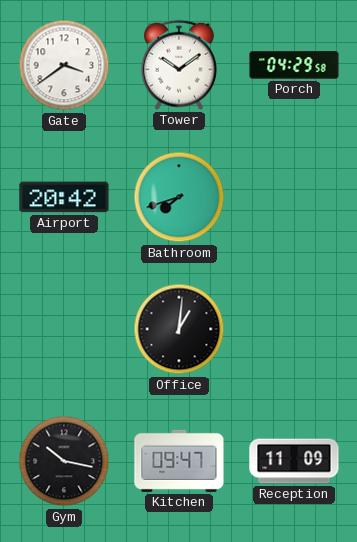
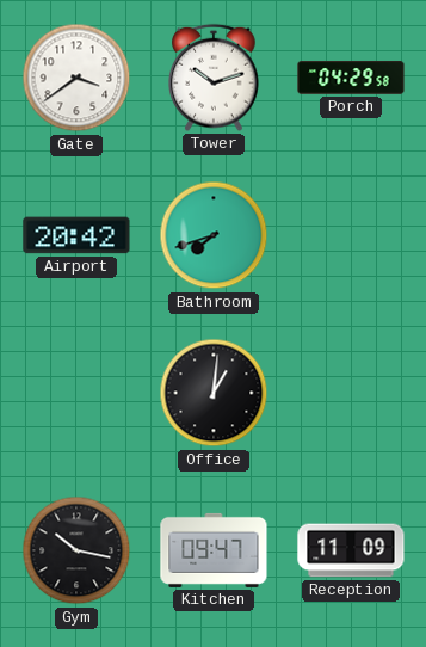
Tower: 10:09 -> 10:12 (214, 78)
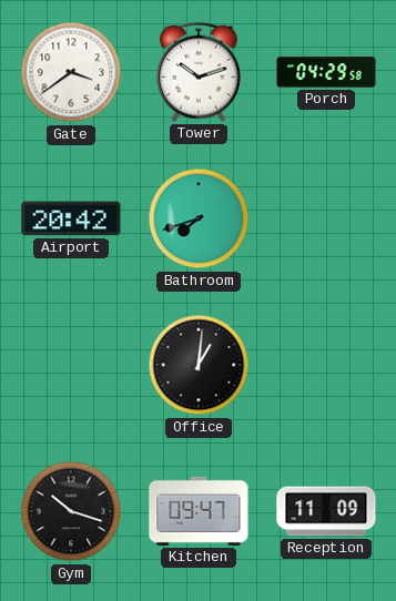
Gym: 10:17 -> 10:18 (71, 511)
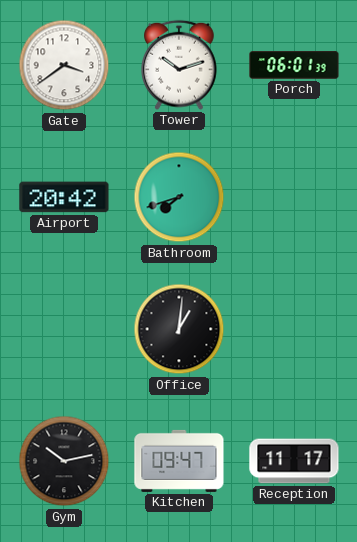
Porch: 04:29 -> 06:01 (294, 65)
Gym: 10:18 -> 10:13 (64, 461)
Reception: 11:09 -> 11:17 (294, 461)
